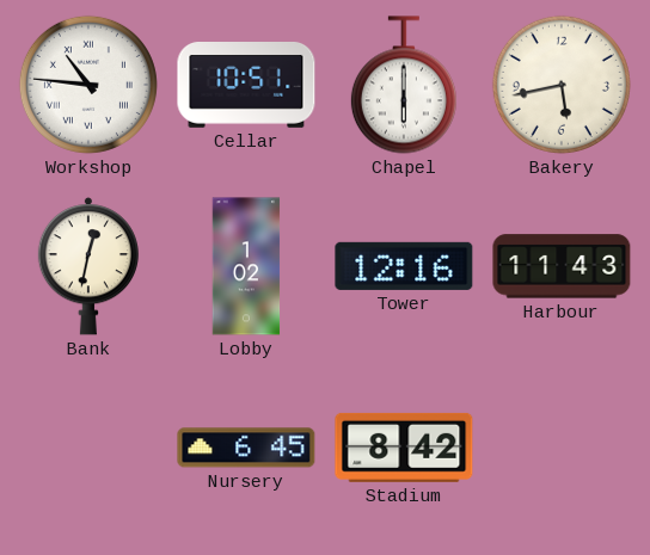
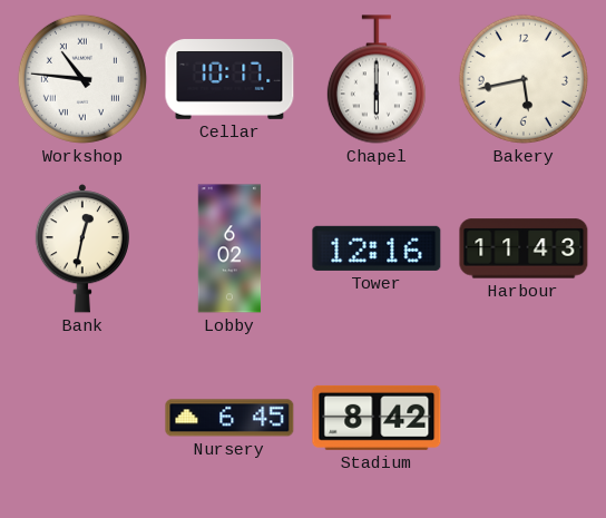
Cellar: 10:51 -> 10:17 (229, 80)
Lobby: 1:02 -> 6:02 (229, 248)
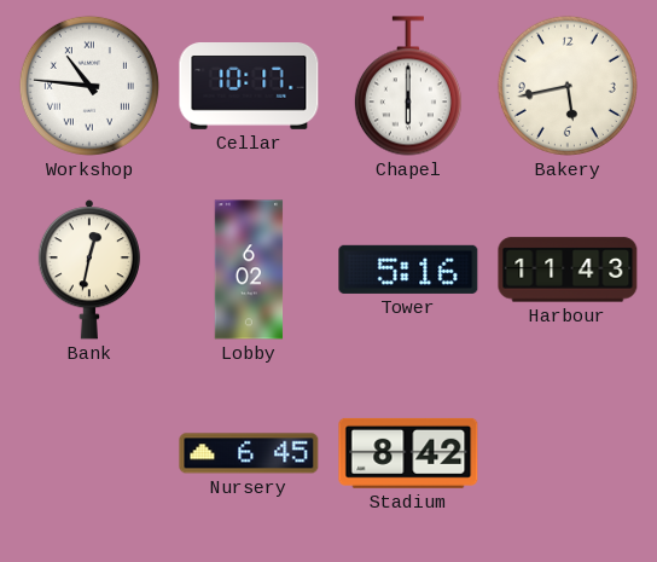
Tower: 12:16 -> 5:16 (408, 270)
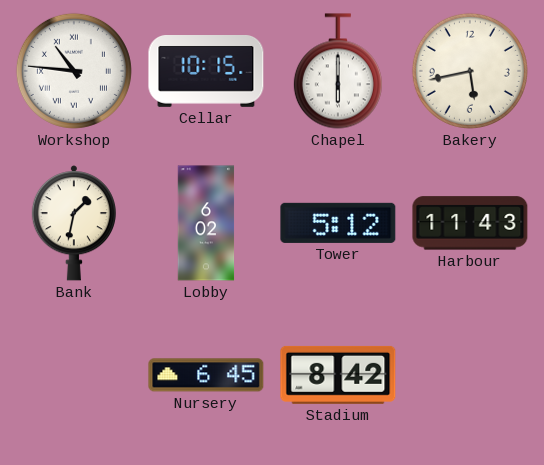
Cellar: 10:17 -> 10:15 (206, 72)
Bank: 12:32 -> 1:32 (73, 223)
Tower: 5:16 -> 5:12 (338, 223)
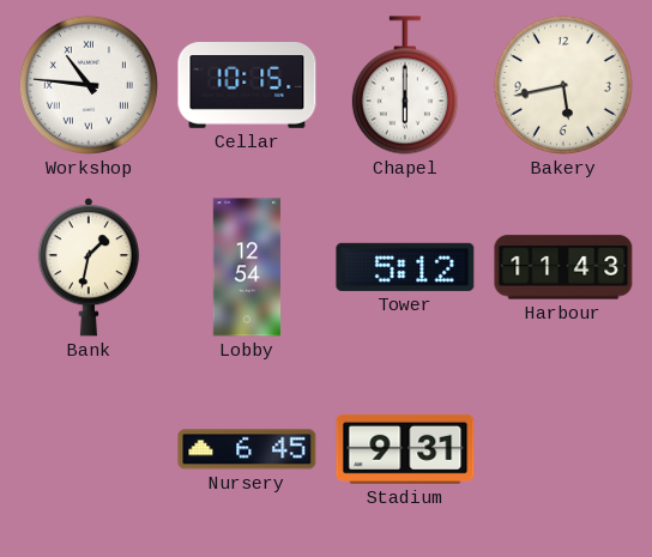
Lobby: 6:02 -> 12:54 (247, 267)
Stadium: 8:42 -> 9:31 (405, 449)
